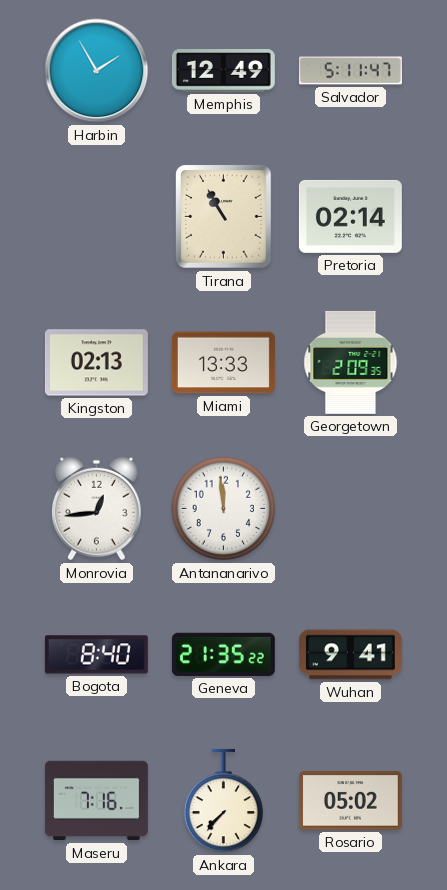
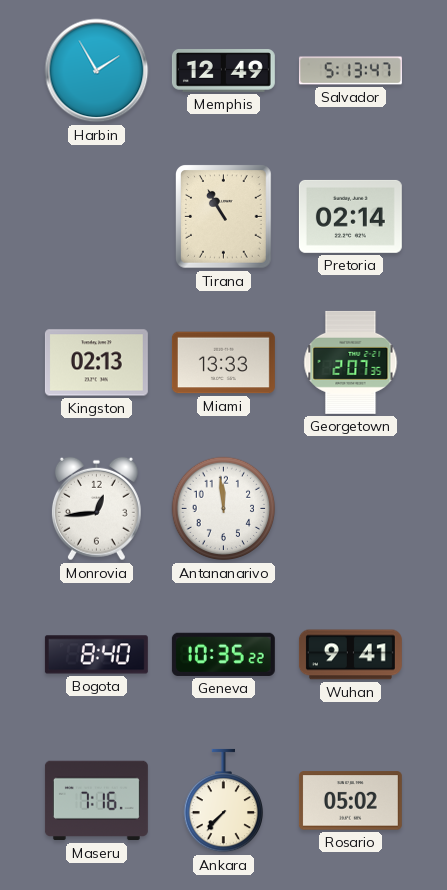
Salvador: 5:11 -> 5:13 (350, 71)
Georgetown: 2:09 -> 2:07 (351, 362)
Geneva: 21:35 -> 10:35 (223, 654)
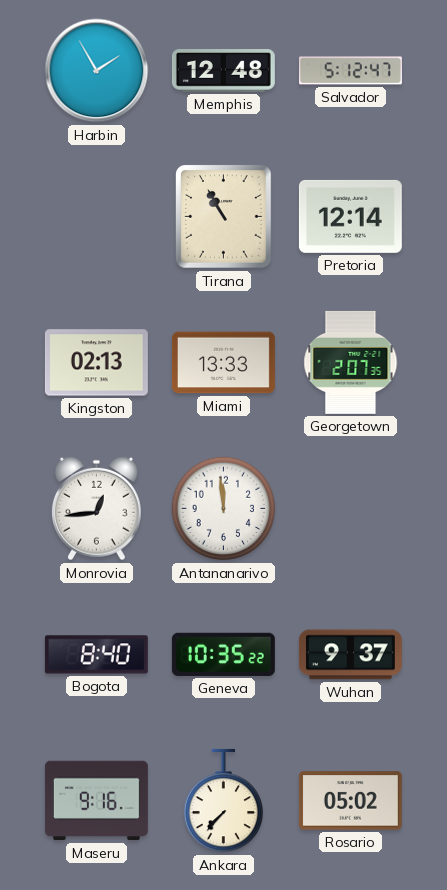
Memphis: 12:49 -> 12:48 (223, 71)
Salvador: 5:13 -> 5:12 (350, 71)
Pretoria: 02:14 -> 12:14 (350, 216)
Wuhan: 9:41 -> 9:37 (350, 655)
Maseru: 7:16 -> 9:16 (96, 801)
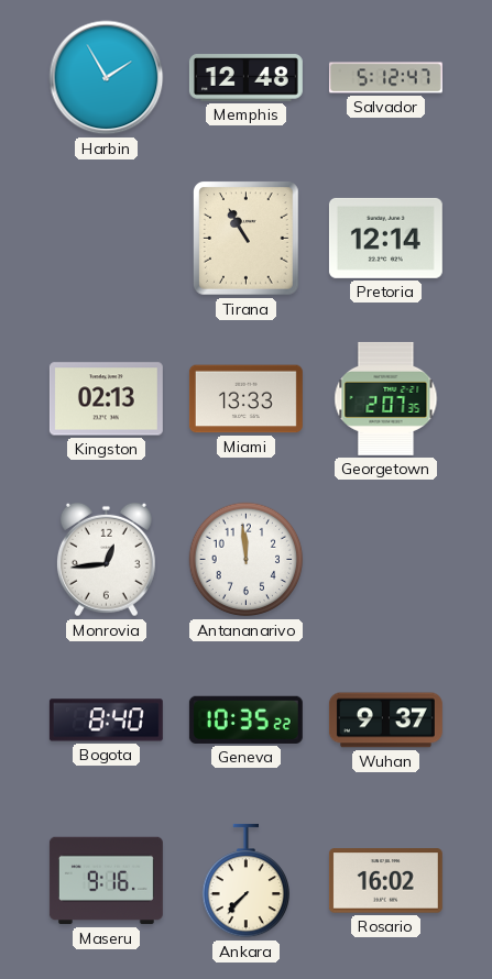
Rosario: 05:02 -> 16:02 (385, 881)
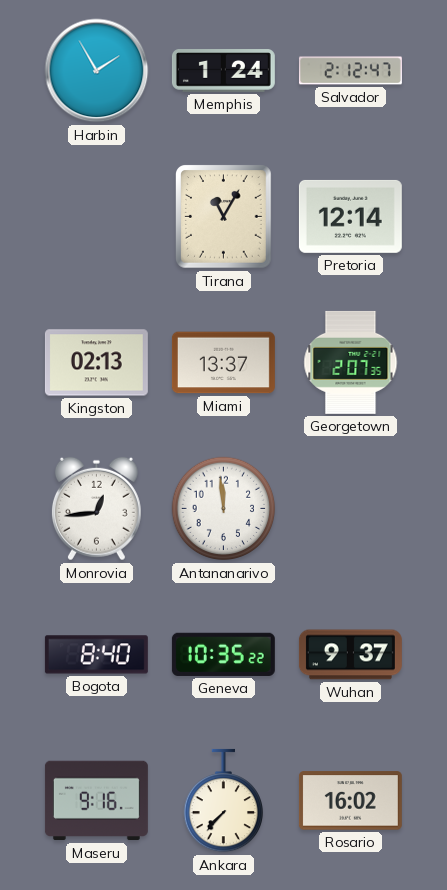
Memphis: 12:48 -> 1:24 (223, 71)
Salvador: 5:12 -> 2:12 (350, 71)
Tirana: 10:55 -> 11:05 (224, 217)
Miami: 13:33 -> 13:37 (223, 363)
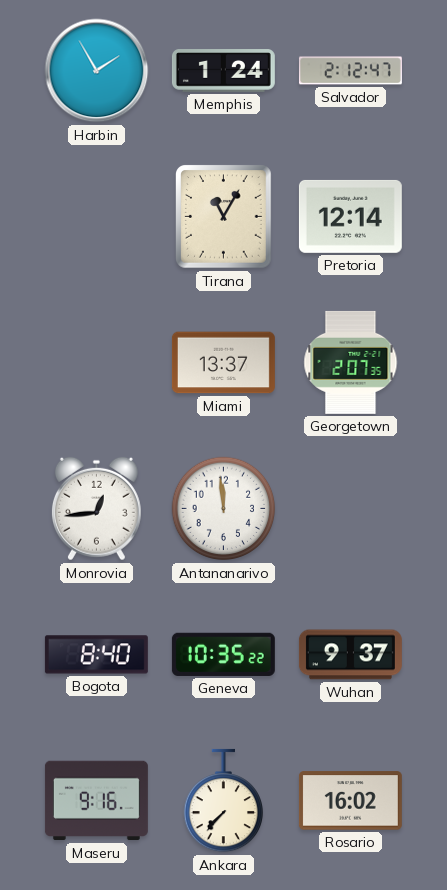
Kingston: 02:13 -> none (96, 363)
